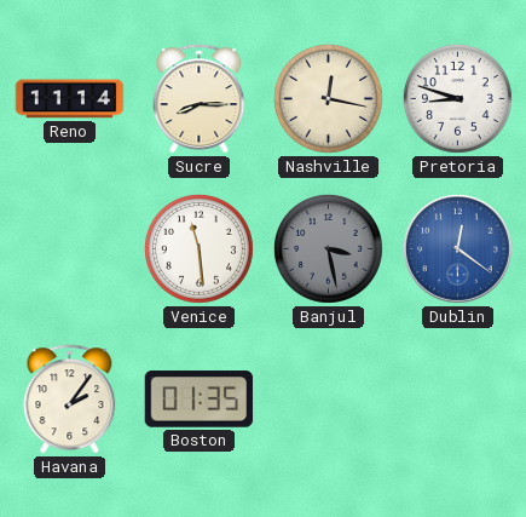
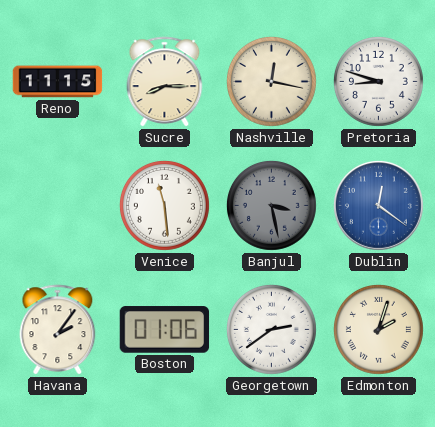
Reno: 11:14 -> 11:15 (58, 82)
Boston: 01:35 -> 01:06 (165, 330)
Georgetown: none -> 2:39 (271, 329)
Edmonton: none -> 2:03 (378, 329)
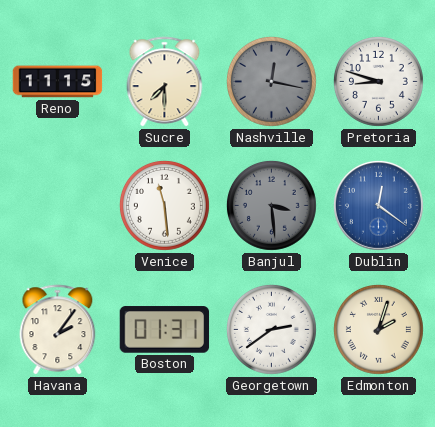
Sucre: 8:15 -> 7:30 (165, 82)
Nashville dial: cream -> grey (271, 81)
Banjul: 3:28 -> 3:29 (271, 205)
Boston: 01:06 -> 01:31 (165, 330)
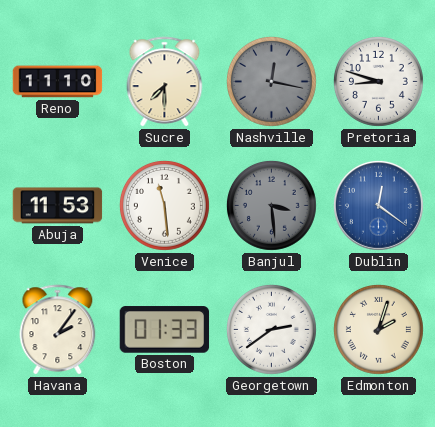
Reno: 11:15 -> 11:10 (58, 82)
Abuja: none -> 11:53 (58, 206)
Boston: 01:31 -> 01:33 (165, 330)
